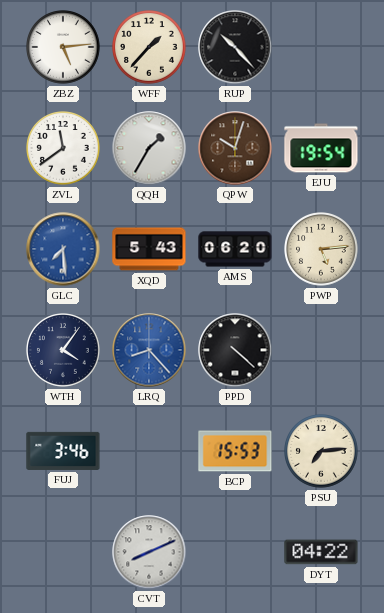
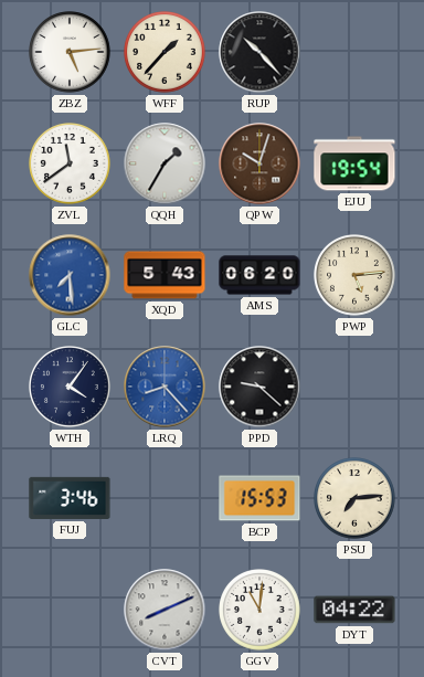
PPD: 4:22 -> 9:22 (259, 387)
GGV: none -> 11:01 (259, 610)
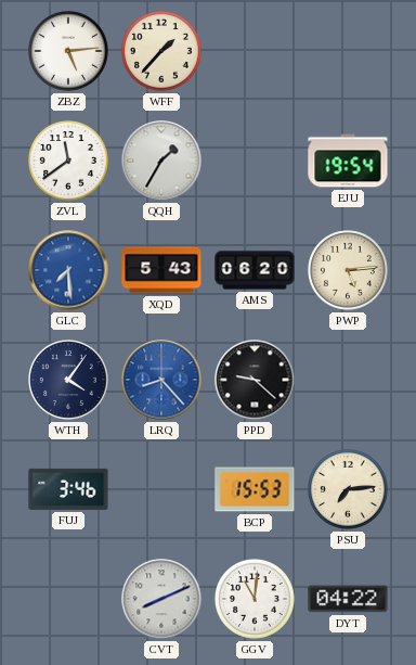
RUP: 10:23 -> none (259, 52)
QPW: 10:03 -> none (259, 163)
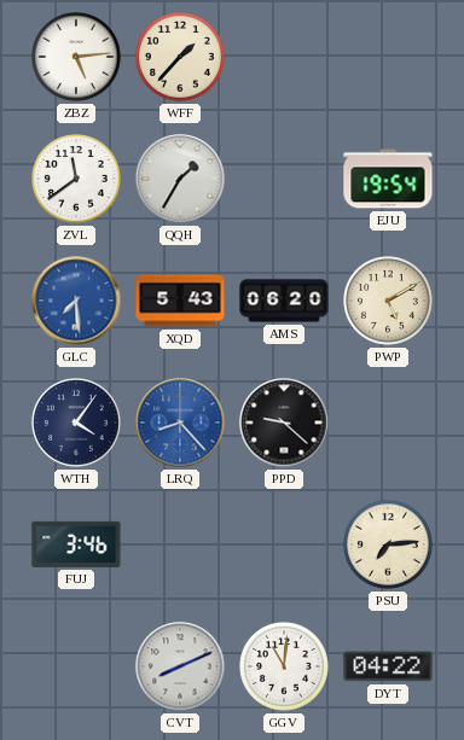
PWP: 5:14 -> 5:10 (388, 301)
BCP: 15:53 -> none (255, 489)
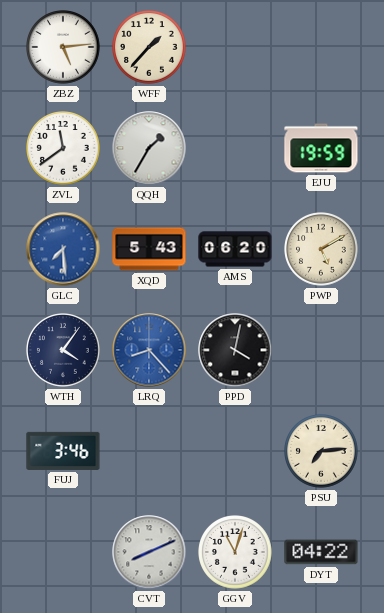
EJU: 19:54 -> 19:59 (321, 148)
PPD: 9:22 -> 4:02 (235, 350)
GGV: 11:01 -> 11:03 (235, 552)
